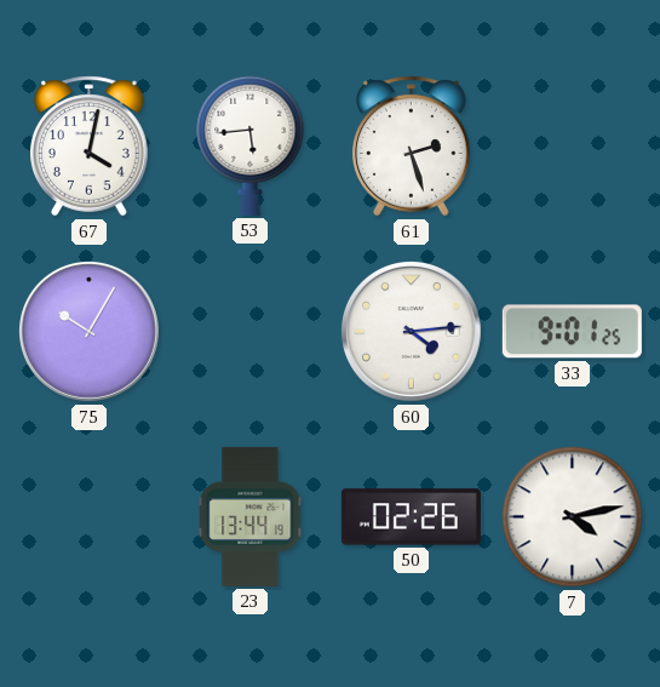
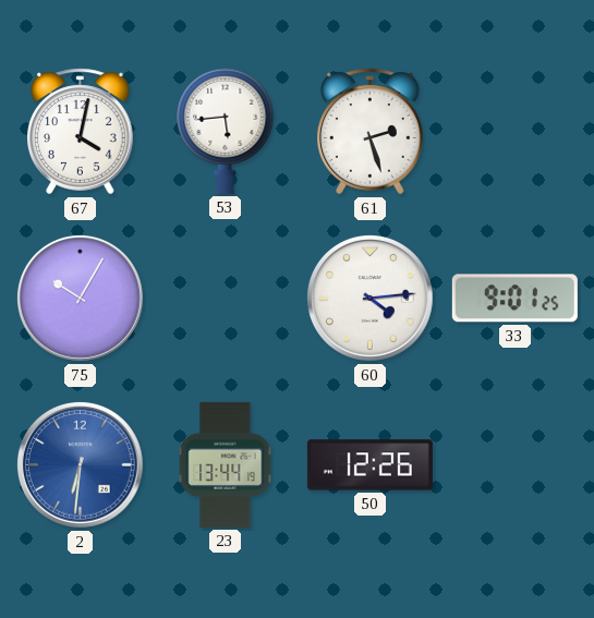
2: none -> 6:31 (81, 465)
50: 02:26 -> 12:26 (369, 465)
7: 4:13 -> none (573, 517)
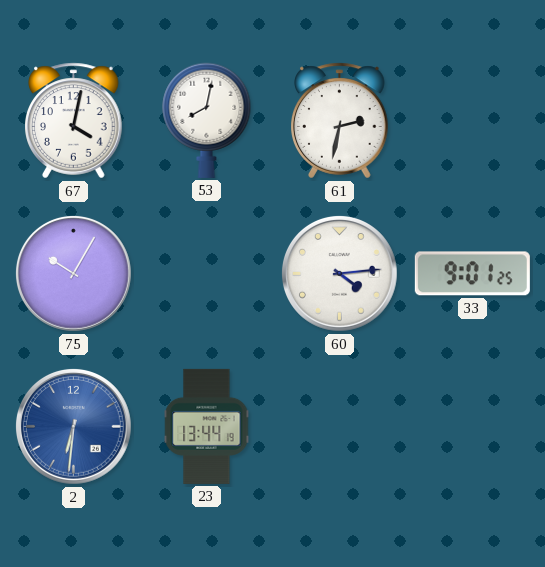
53: 5:44 -> 8:02 (207, 120)
61: 2:27 -> 2:32 (340, 121)
50: 12:26 -> none (369, 465)
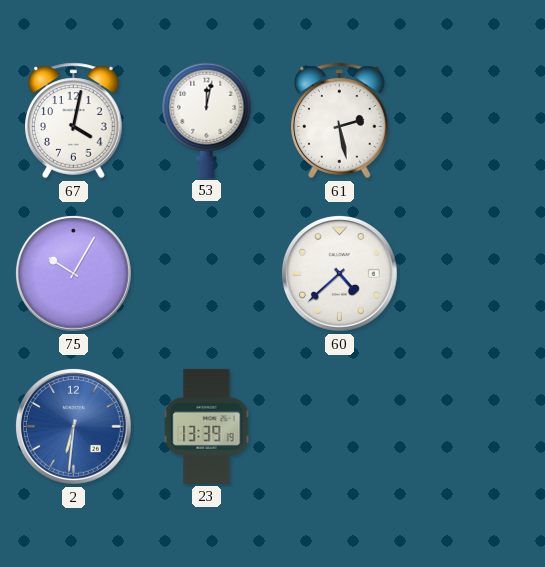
53: 8:02 -> 12:02 (207, 120)
61: 2:32 -> 2:28 (340, 121)
60: 4:14 -> 4:38 (340, 274)
33: 9:01 -> none (472, 274)
23: 13:44 -> 13:39 (207, 426)
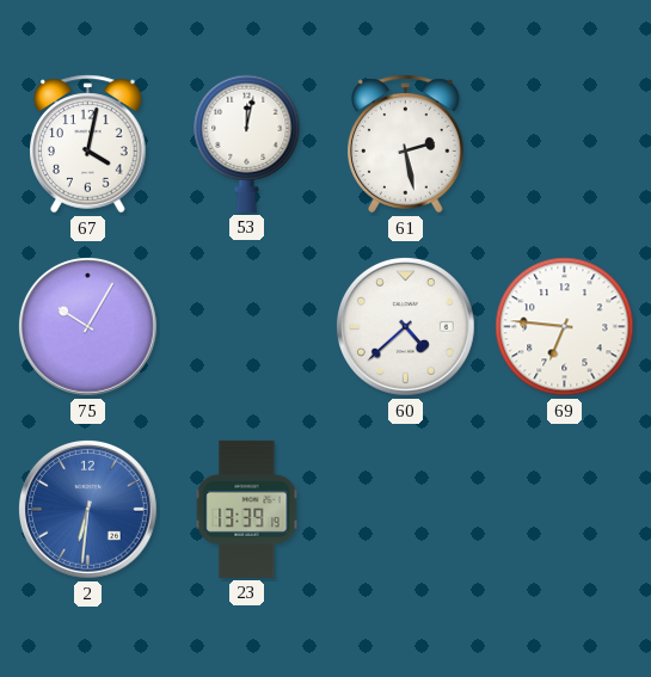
69: none -> 6:46 (565, 327)
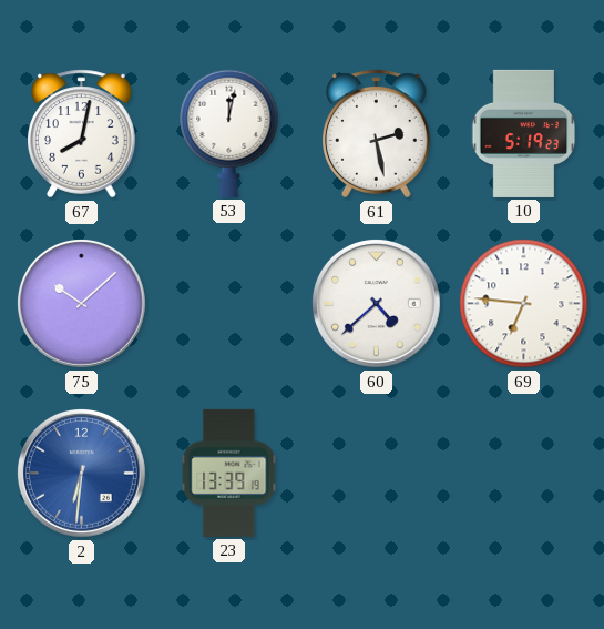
67: 4:02 -> 8:02 (82, 134)
10: none -> 5:19 (524, 133)
75: 10:05 -> 10:08 (82, 304)
